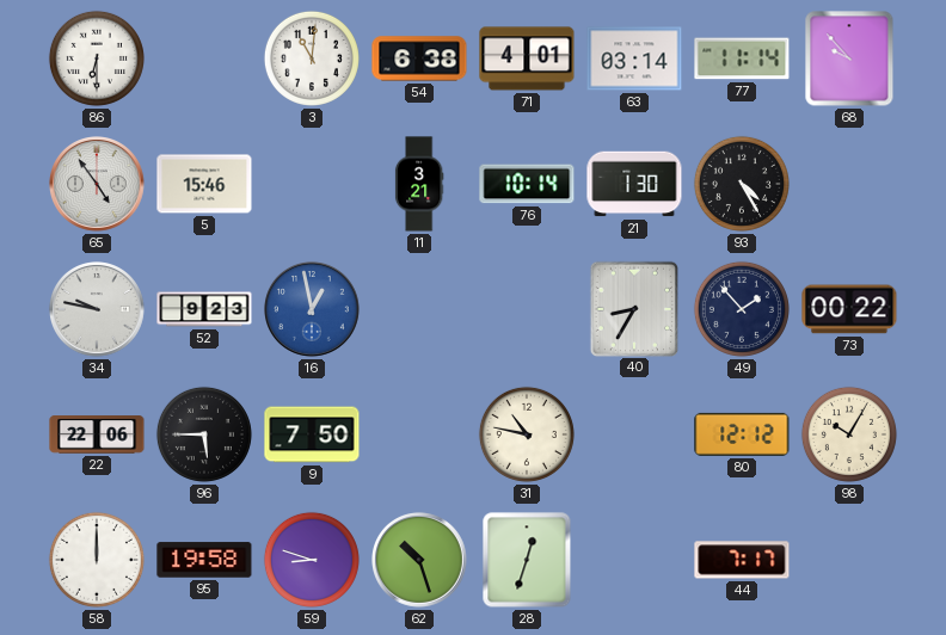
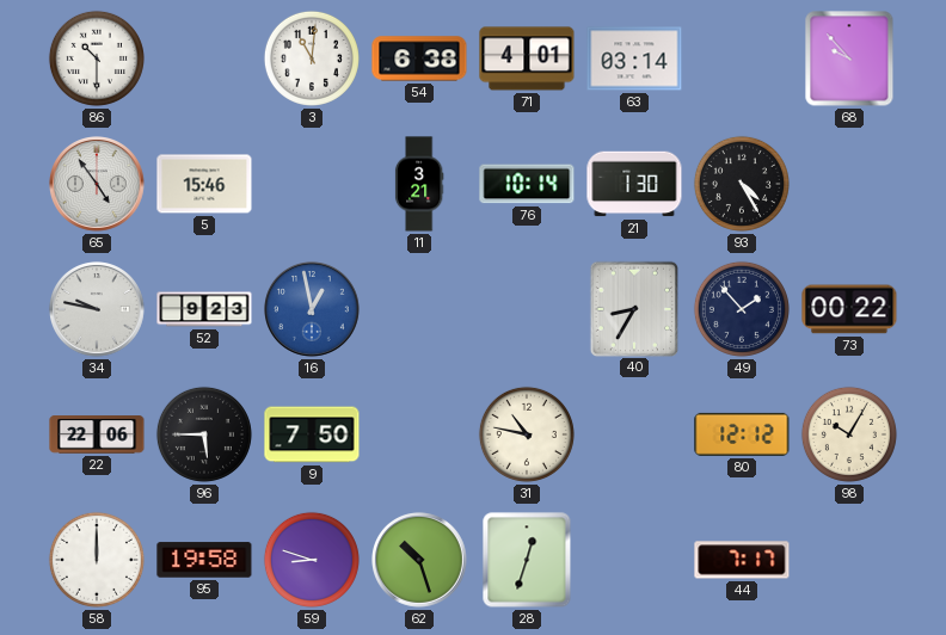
86: 6:30 -> 10:30 (97, 58)
77: 11:14 -> none (742, 58)
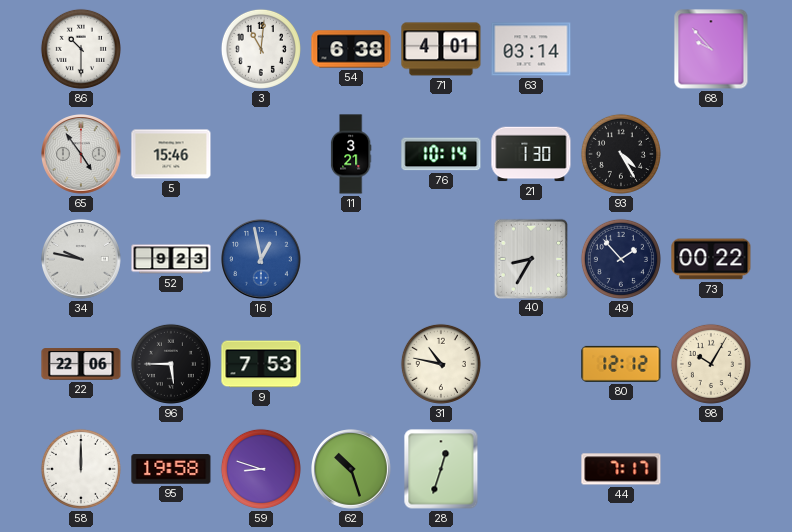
9: 7:50 -> 7:53 (261, 364)
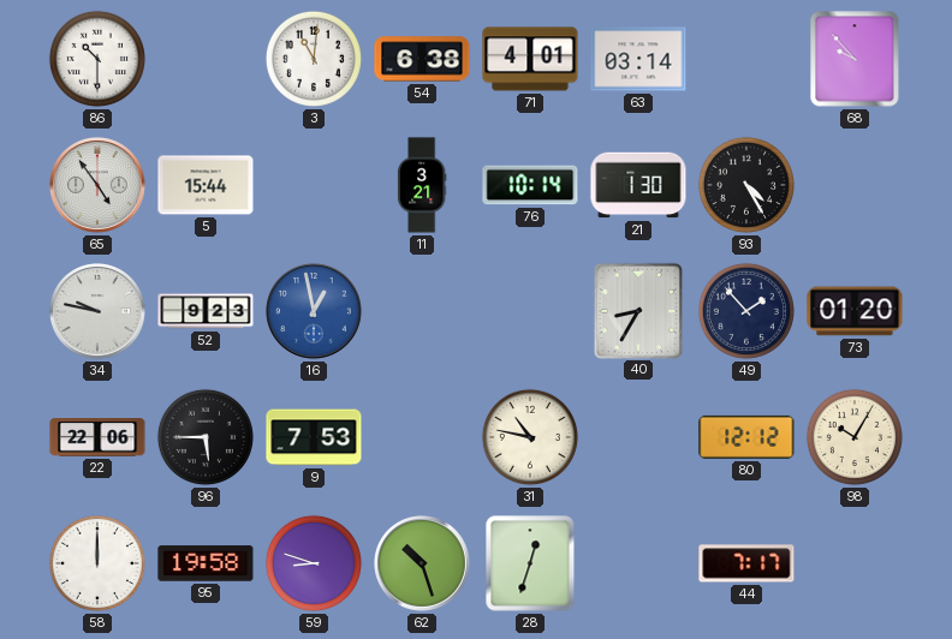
5: 15:46 -> 15:44 (206, 185)
73: 00:22 -> 01:20 (855, 311)
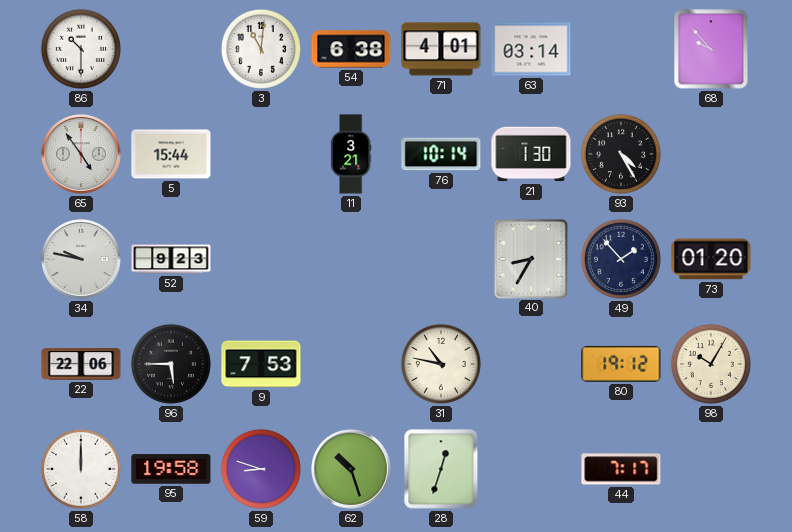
16: 12:58 -> none (315, 312)
80: 12:12 -> 19:12 (621, 364)
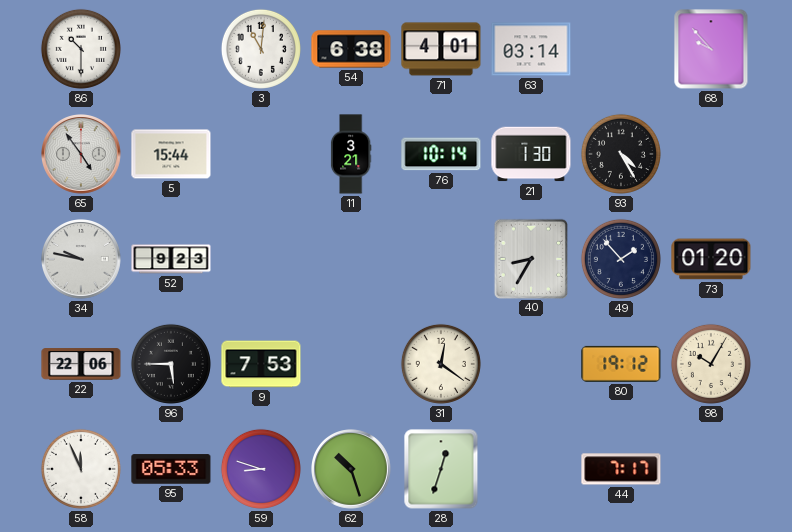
31: 10:47 -> 12:21 (441, 364)
58: 12:00 -> 11:56 (81, 469)
95: 19:58 -> 05:33 (171, 469)
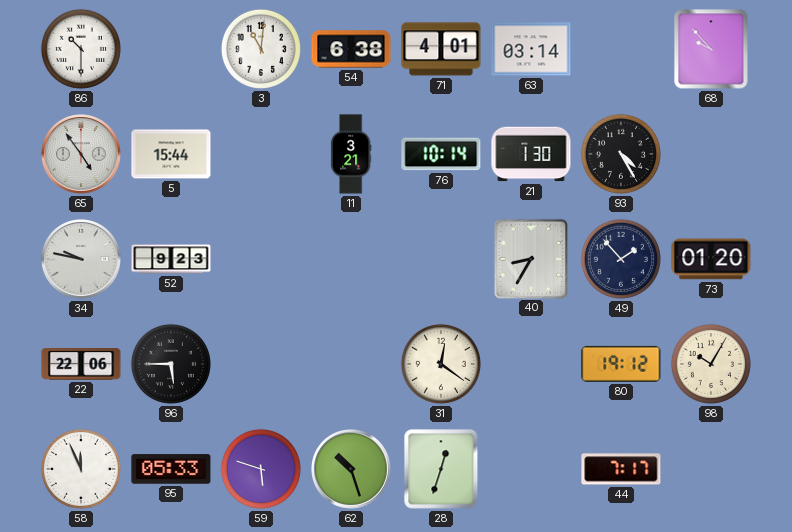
9: 7:53 -> none (261, 364)
59: 8:48 -> 5:48 (261, 469)
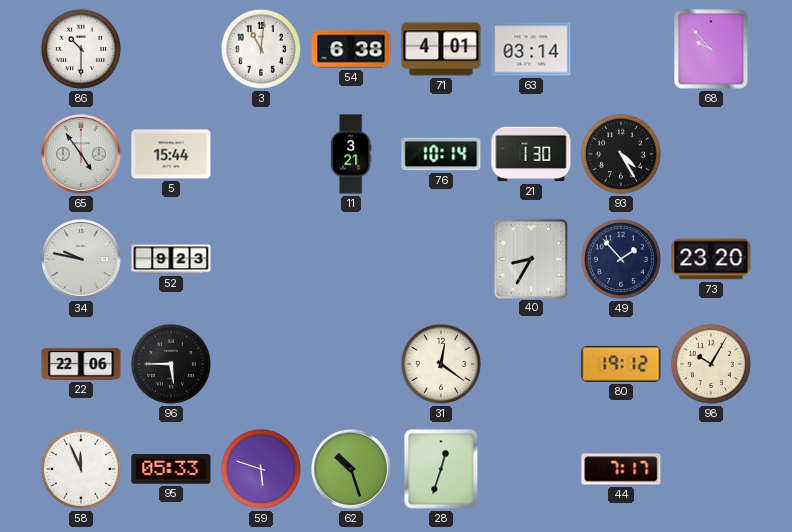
73: 01:20 -> 23:20 (711, 259)
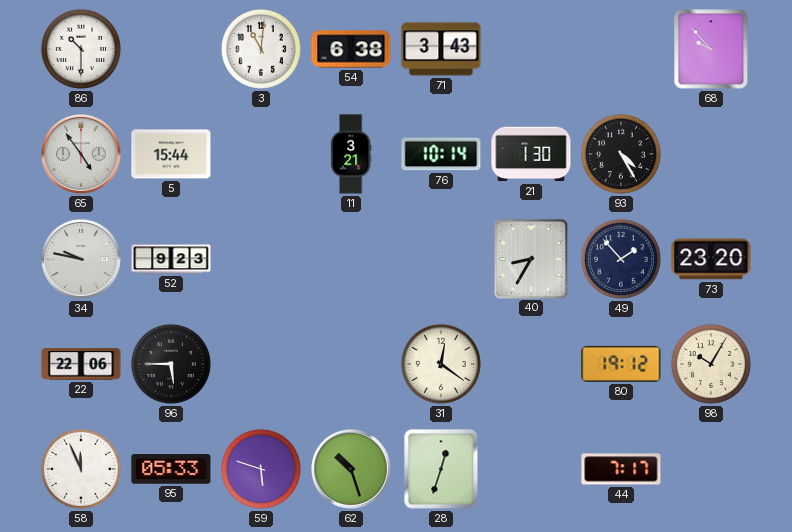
71: 4:01 -> 3:43 (441, 49)
63: 03:14 -> none (531, 49)
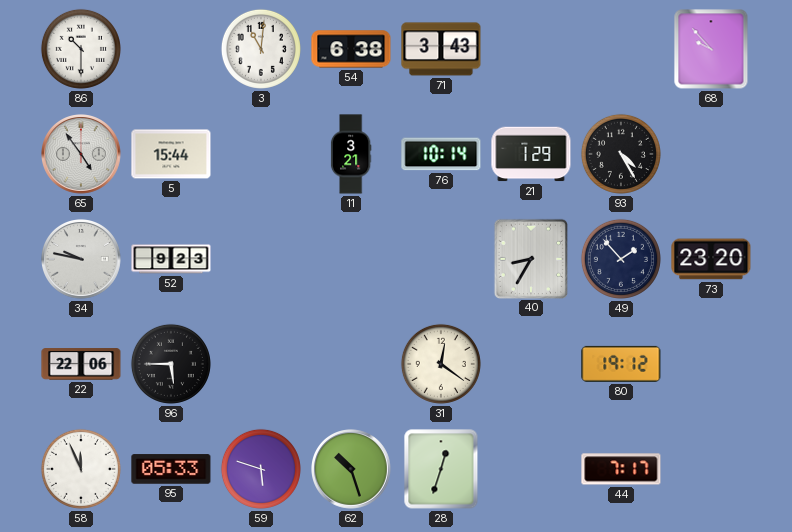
21: 1:30 -> 1:29 (531, 154)
98: 10:05 -> none (711, 364)
